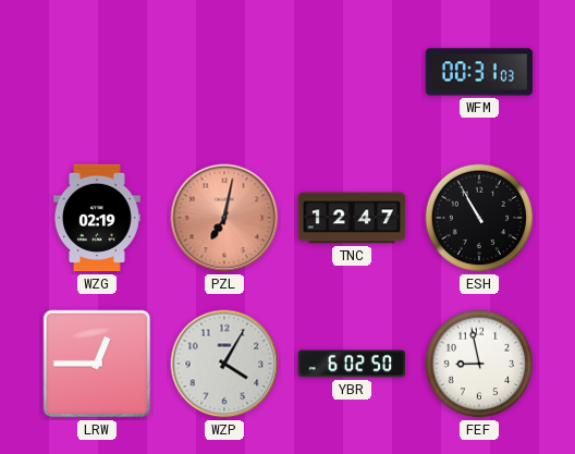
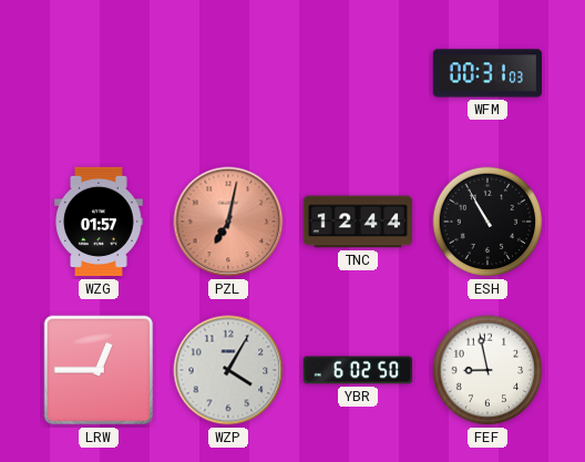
WZG: 02:19 -> 01:57 (100, 222)
TNC: 12:47 -> 12:44 (358, 222)
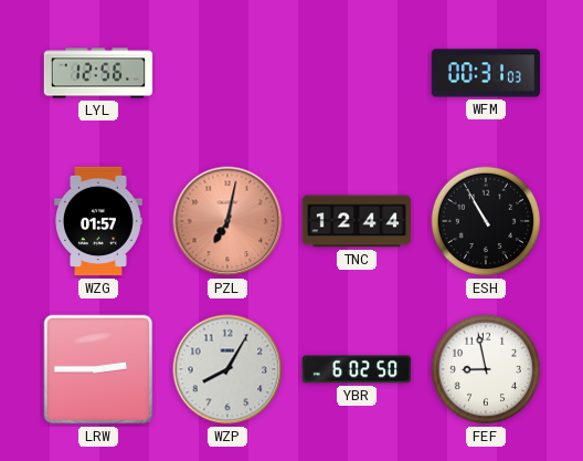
LYL: none -> 12:56 (98, 73)
LRW: 12:45 -> 2:45 (98, 369)
WZP: 4:05 -> 8:05 (227, 369)
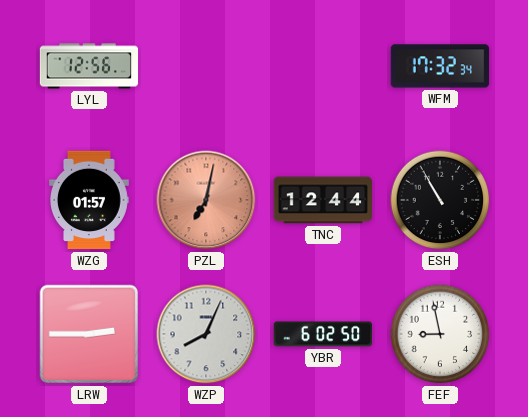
WFM: 00:31 -> 17:32 (440, 66)
WZP: 8:05 -> 8:04 (206, 334)
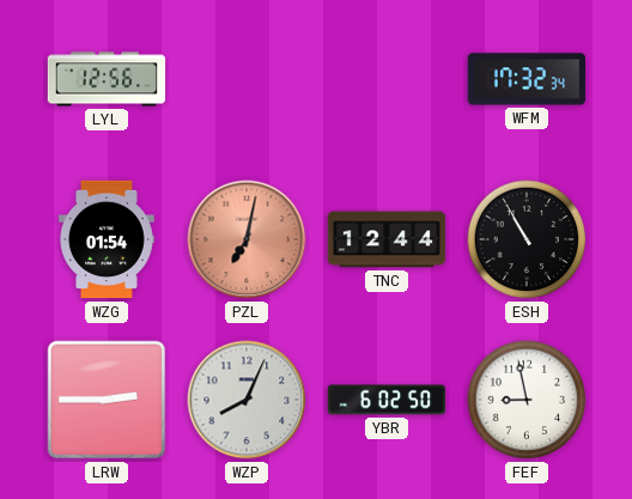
WZG: 01:57 -> 01:54 (108, 239)
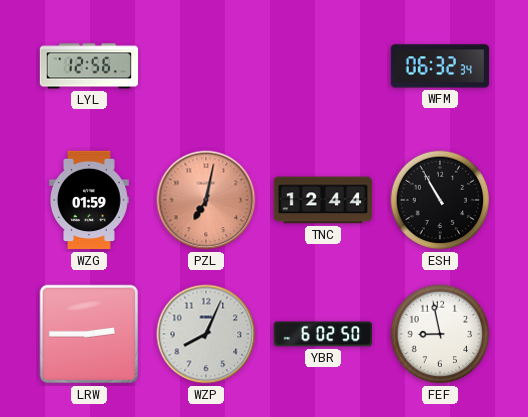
WFM: 17:32 -> 06:32 (440, 66)
WZG: 01:54 -> 01:59 (90, 200)
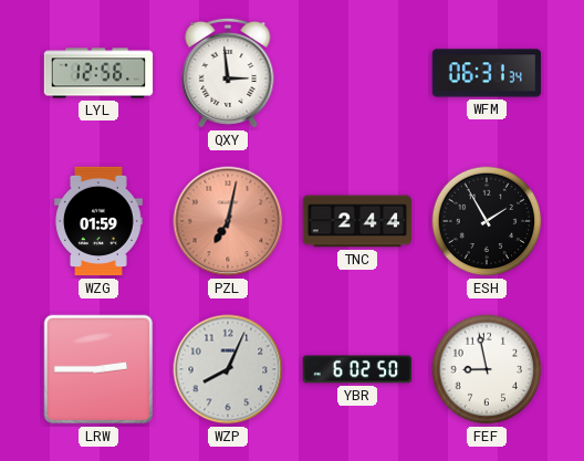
QXY: none -> 2:59 (228, 73)
WFM: 06:32 -> 06:31 (487, 73)
TNC: 12:44 -> 2:44 (357, 221)
ESH: 10:55 -> 1:55 (487, 221)
